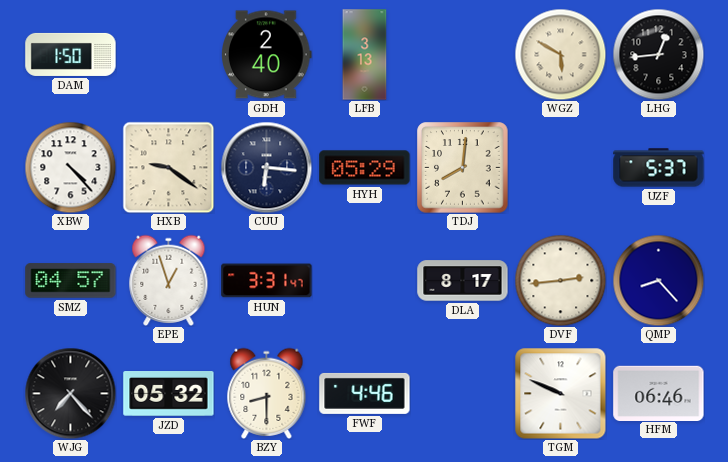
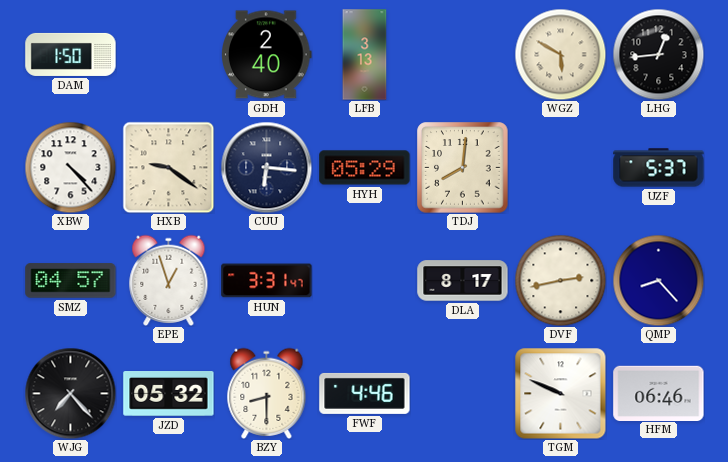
DVF: 2:44 -> 2:43 (560, 280)
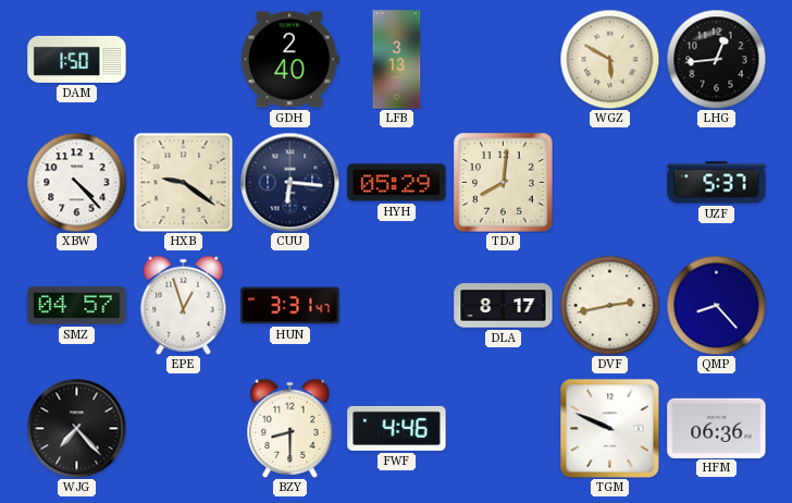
JZD: 05:32 -> none (169, 394)
HFM: 06:46 -> 06:36 (717, 428)
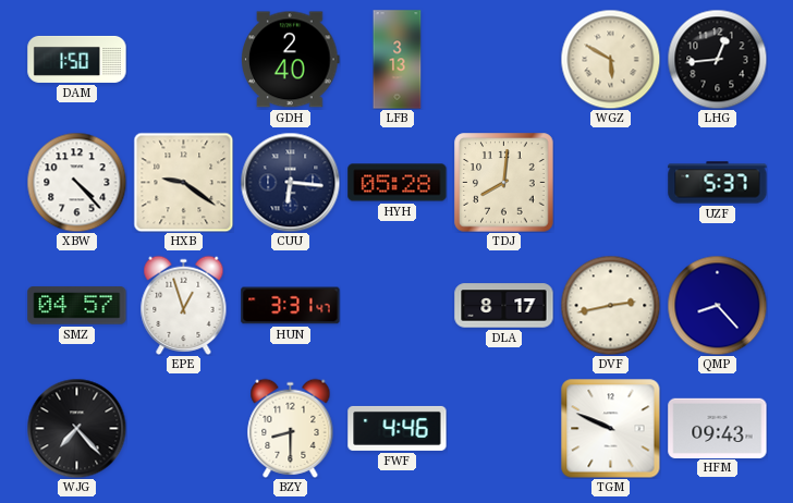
HYH: 05:29 -> 05:28 (398, 183)
HFM: 06:36 -> 09:43 (718, 428)
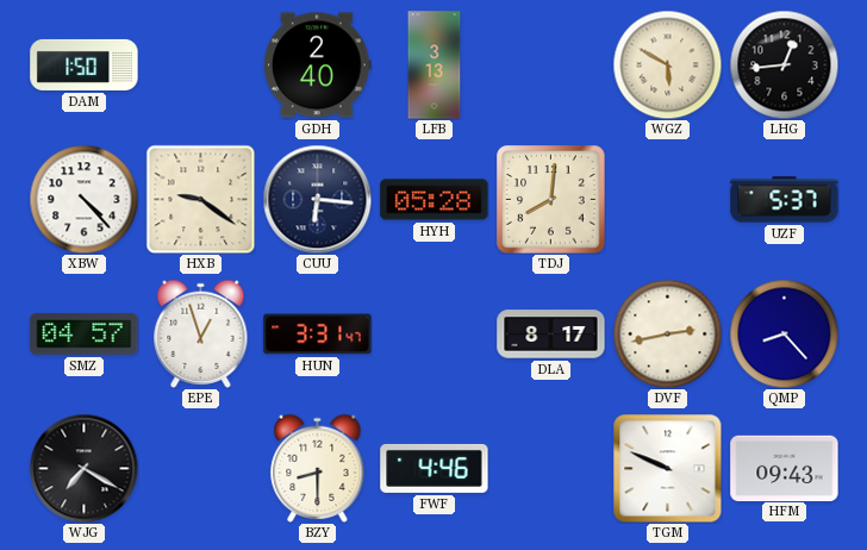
WJG: 7:23 -> 7:20 (83, 468)
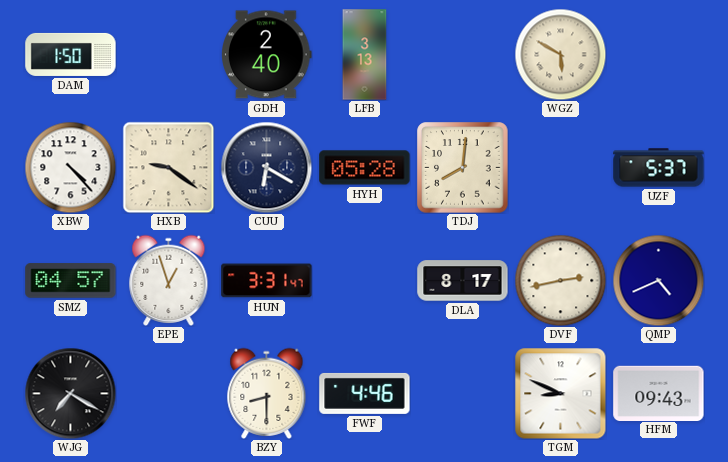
LHG: 12:44 -> none (784, 64)
CUU: 6:16 -> 6:20 (266, 167)
QMP: 8:23 -> 4:41 (658, 280)
TGM: 9:49 -> 8:49 (560, 393)
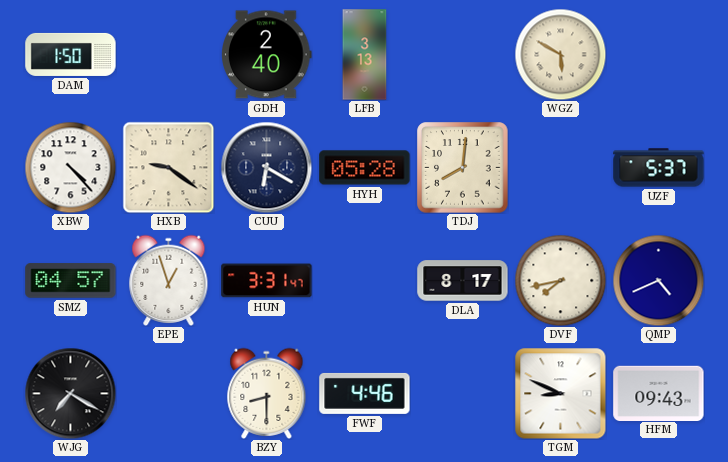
DVF: 2:43 -> 7:43 (560, 280)
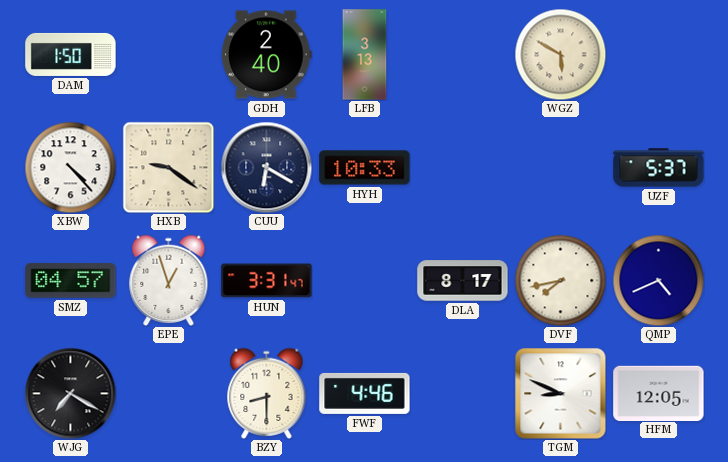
HYH: 05:28 -> 10:33 (365, 168)
TDJ: 8:01 -> none (463, 168)
HFM: 09:43 -> 12:05 (659, 393)
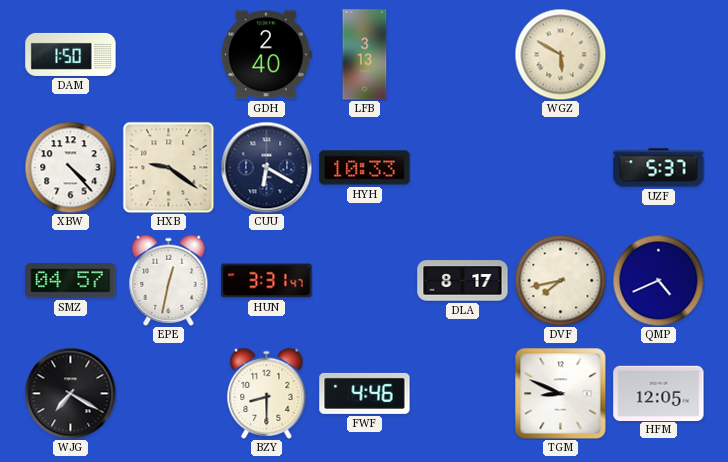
EPE: 12:57 -> 12:32 (169, 280)
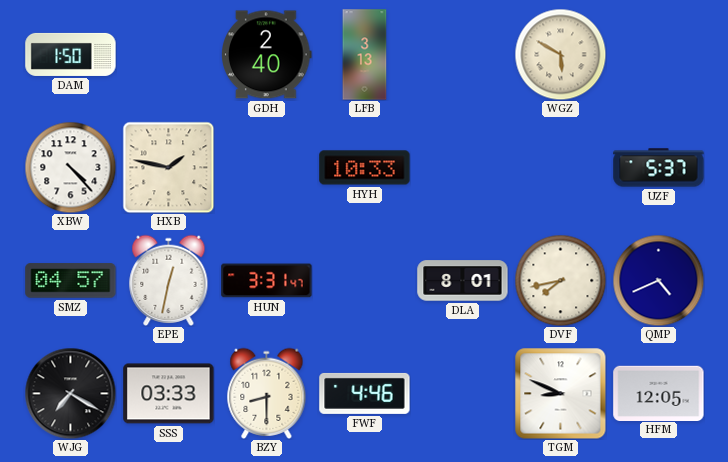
HXB: 9:21 -> 1:47 (168, 167)
CUU: 6:20 -> none (266, 167)
DLA: 8:17 -> 8:01 (463, 281)
SSS: none -> 03:33 (169, 394)
